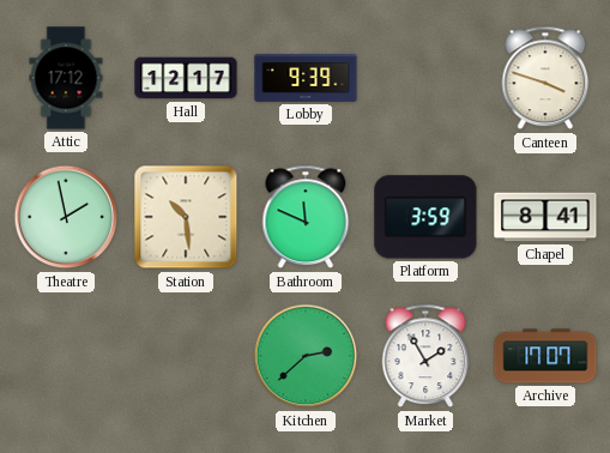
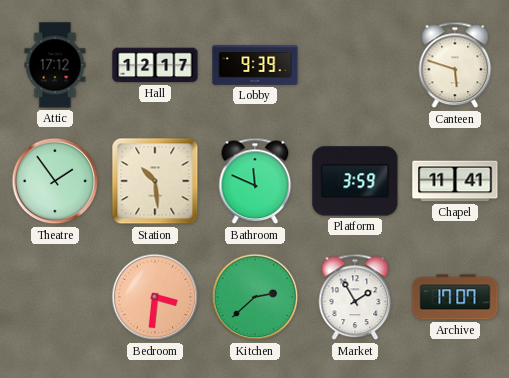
Canteen: 3:48 -> 5:48 (455, 65)
Theatre: 1:58 -> 1:54 (55, 181)
Chapel: 8:41 -> 11:41 (455, 181)
Bedroom: none -> 3:31 (155, 297)
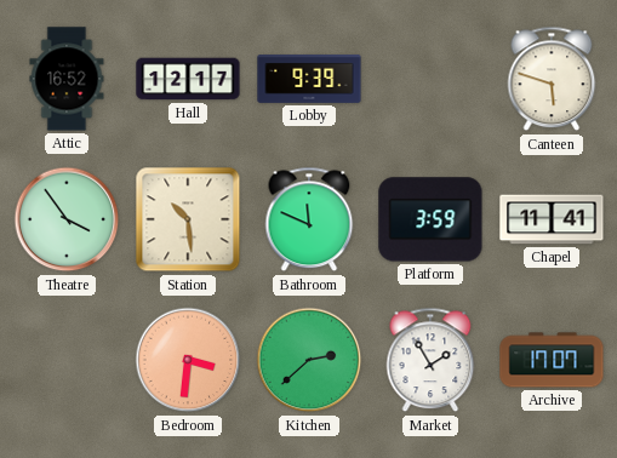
Attic: 17:12 -> 16:52 (67, 79)
Theatre: 1:54 -> 3:54 (67, 219)
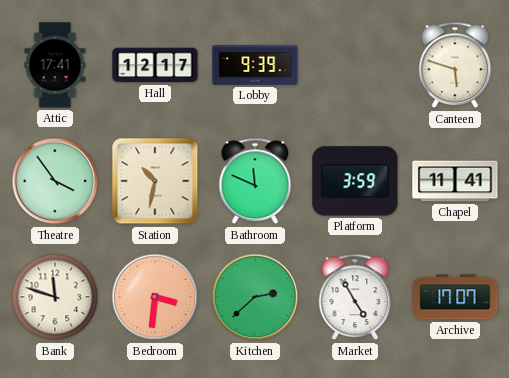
Attic: 16:52 -> 17:41 (55, 65)
Station: 10:29 -> 10:32 (155, 181)
Bank: none -> 11:48 (55, 297)
Market: 1:55 -> 4:55 (355, 297)
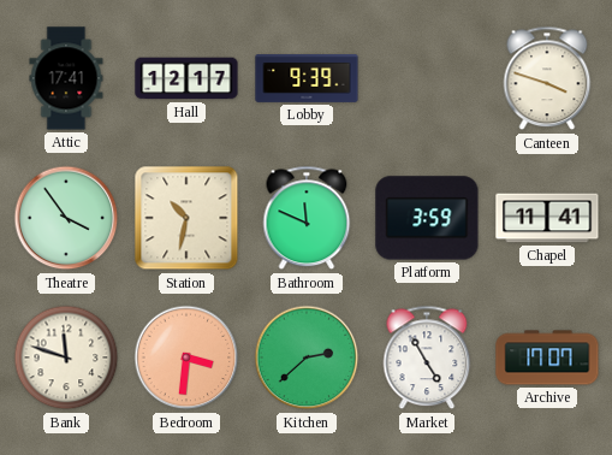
Canteen: 5:48 -> 3:48 (547, 78)
